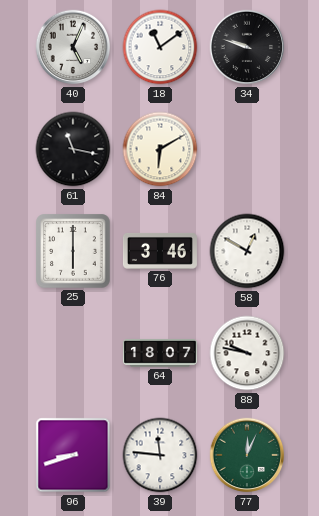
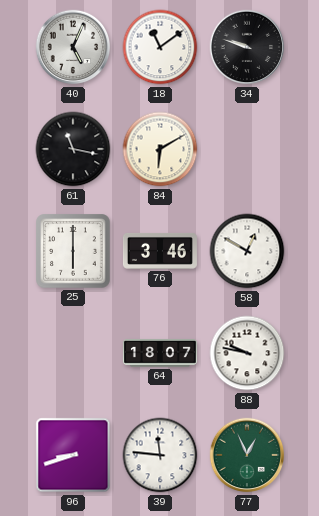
77: 12:04 -> 12:56 (247, 455)
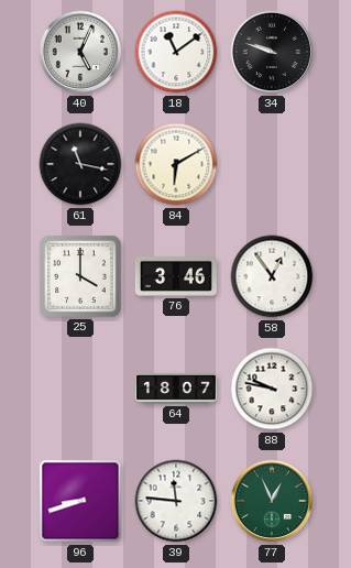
25: 6:00 -> 4:00 (80, 276)
58: 12:50 -> 12:54 (272, 276)
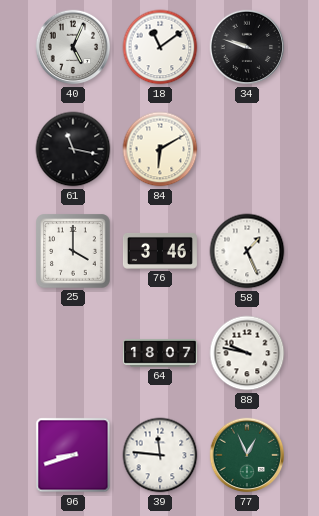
58: 12:54 -> 1:26 (247, 251)
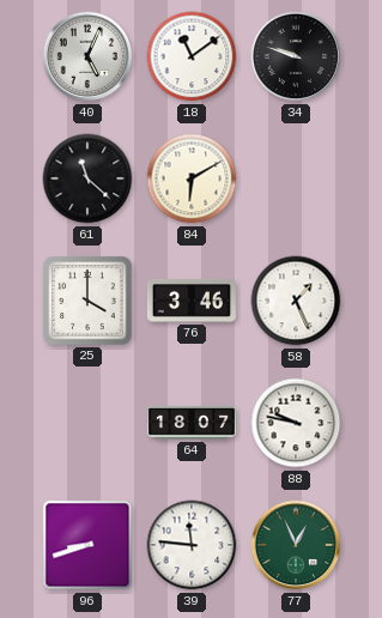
61: 11:17 -> 11:22 (87, 178)
